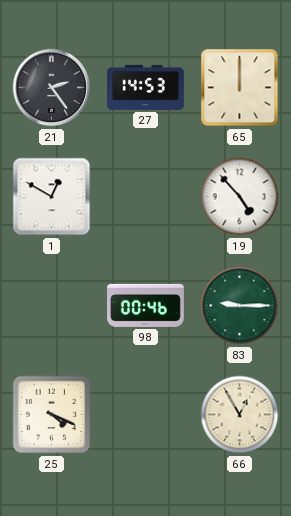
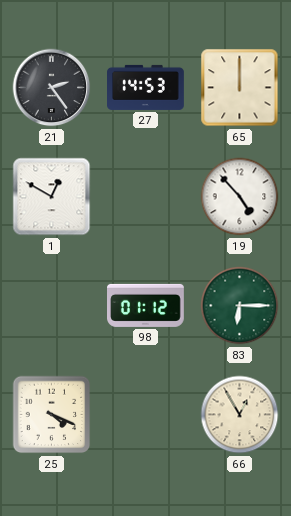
98: 00:46 -> 01:12 (146, 305)
83: 9:15 -> 6:15 (240, 306)
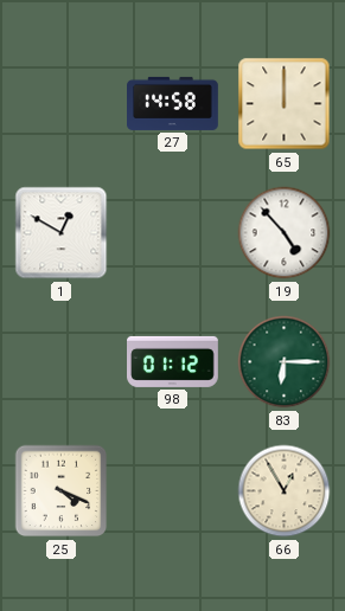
21: 2:24 -> none (52, 88)
27: 14:53 -> 14:58 (173, 103)
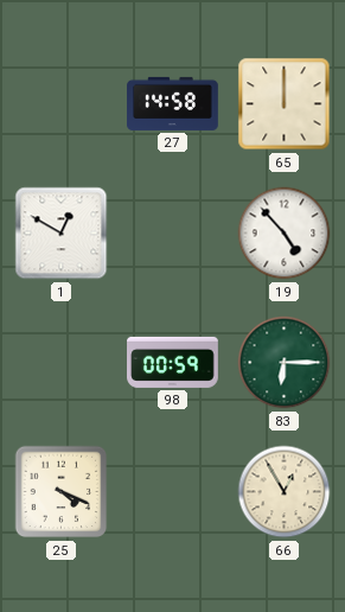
98: 01:12 -> 00:59 (173, 362)
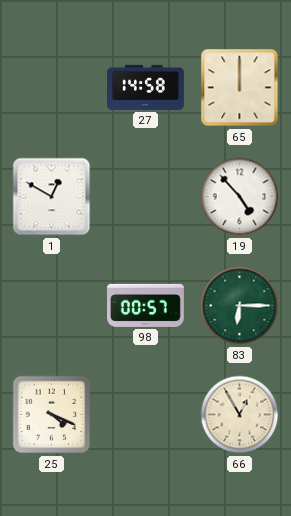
98: 00:59 -> 00:57 (146, 305)
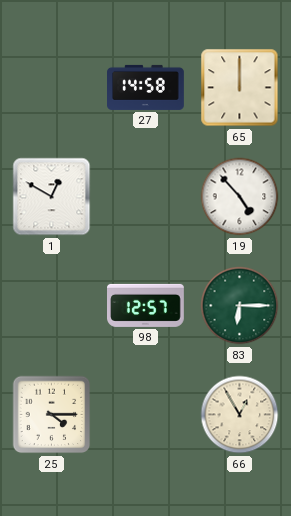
98: 00:57 -> 12:57 (146, 305)
25: 4:19 -> 4:15 (52, 415)
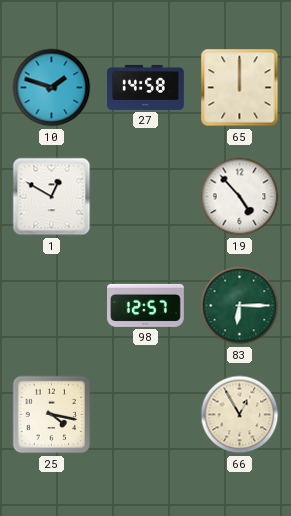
10: none -> 1:48 (52, 88)
25: 4:15 -> 4:17 (52, 415)
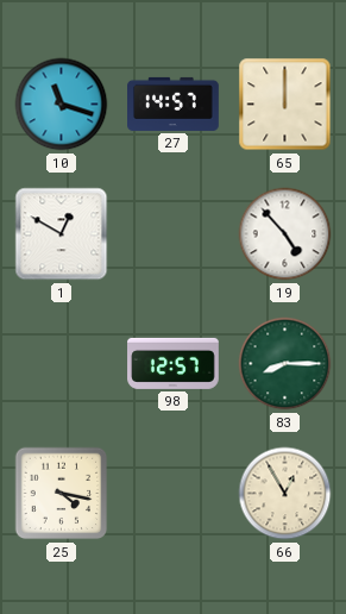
10: 1:48 -> 11:18 (62, 105)
27: 14:58 -> 14:57 (174, 104)
83: 6:15 -> 8:15 (285, 364)
